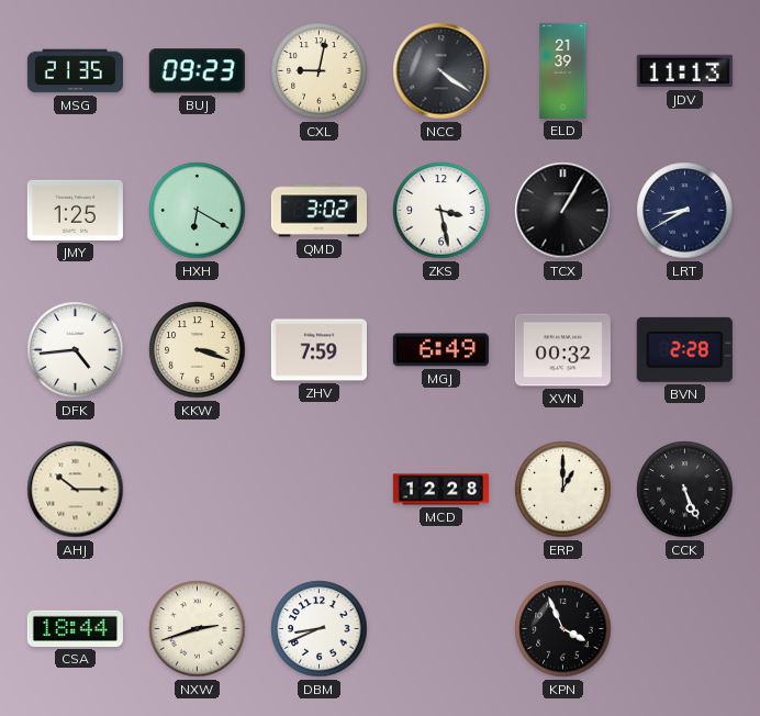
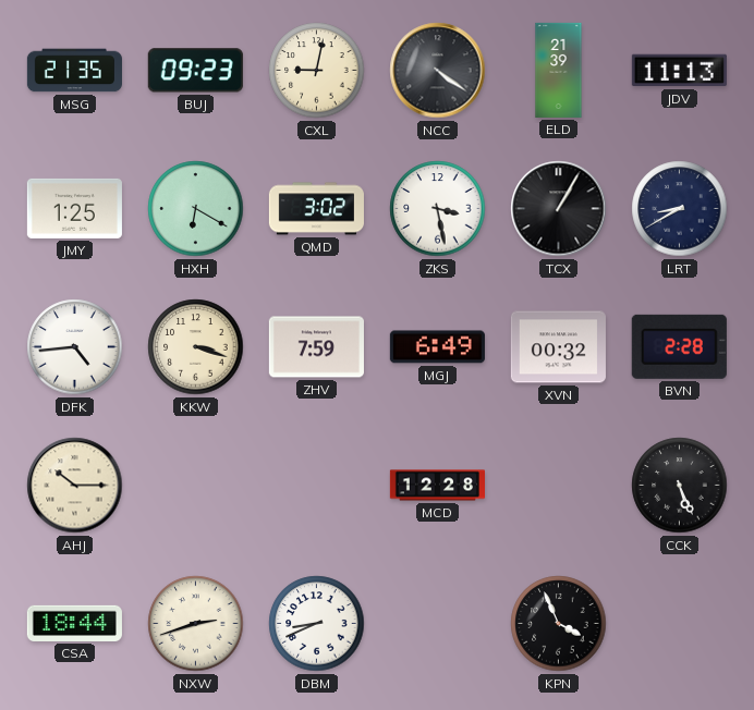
ERP: 1:00 -> none (563, 490)
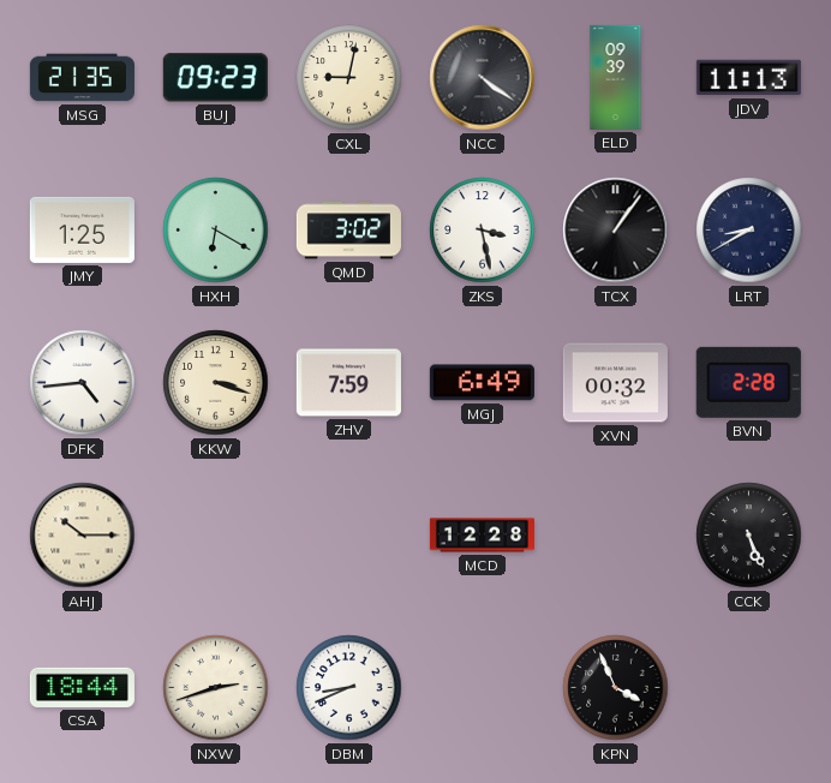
ELD: 21:39 -> 09:39 (616, 77)
TCX: 1:05 -> 1:06 (616, 231)
